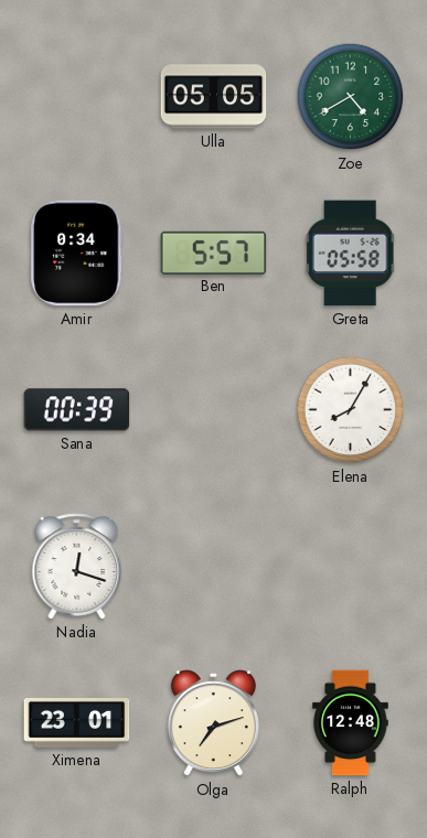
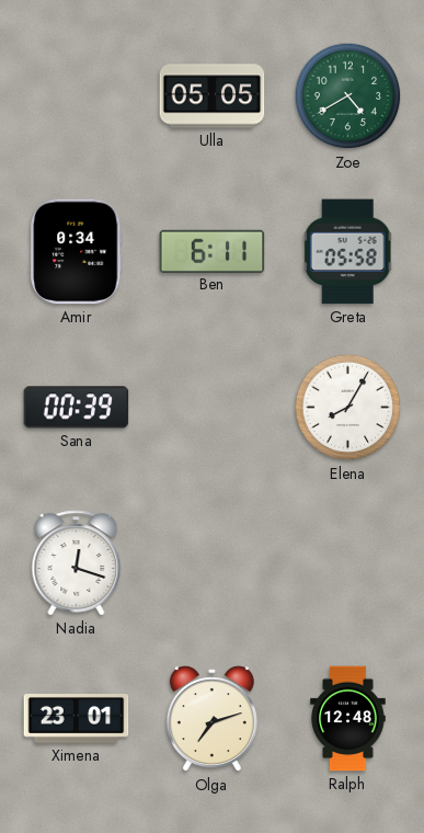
Ben: 5:57 -> 6:11 (213, 251)
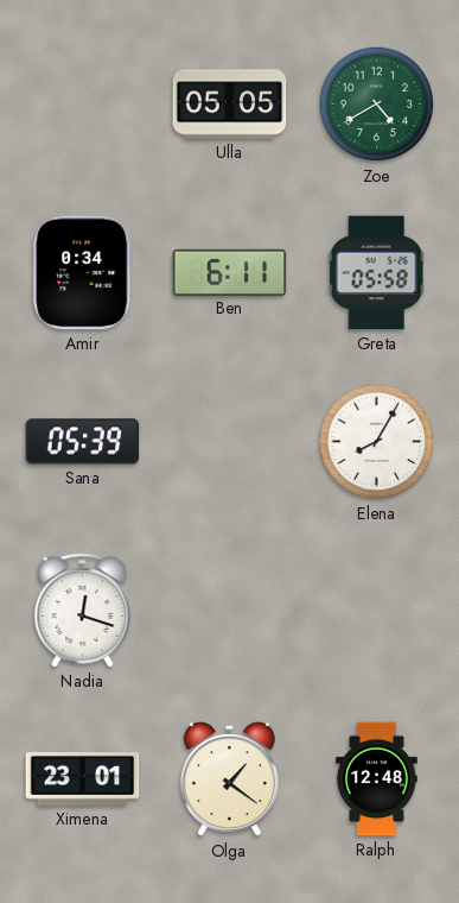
Sana: 00:39 -> 05:39 (83, 442)
Olga: 7:12 -> 1:21 (229, 779)
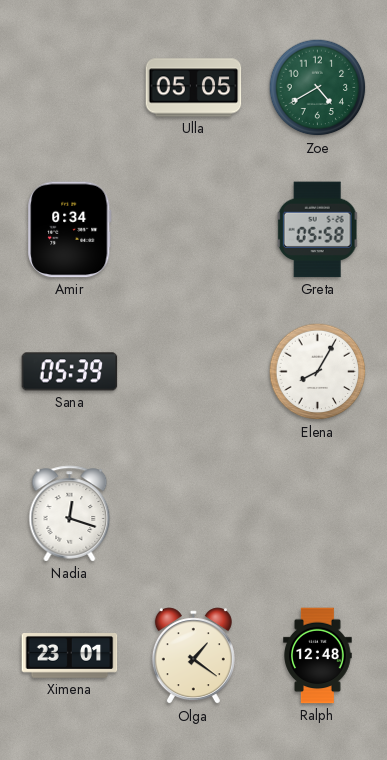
Ben: 6:11 -> none (230, 272)
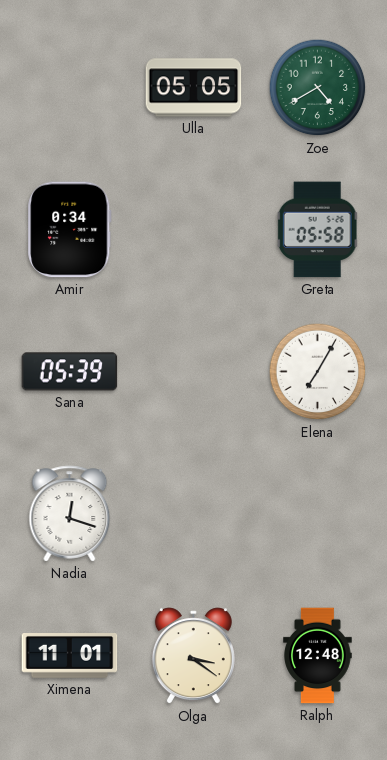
Elena: 8:05 -> 7:05 (318, 372)
Ximena: 23:01 -> 11:01 (70, 656)
Olga: 1:21 -> 3:21 (193, 656)
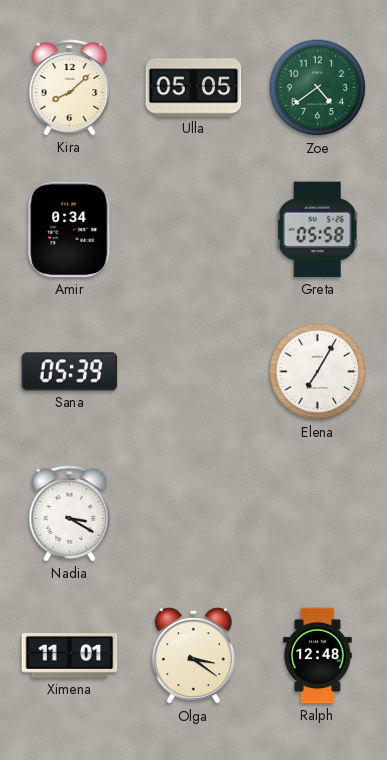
Kira: none -> 8:08 (70, 88)
Zoe: 4:40 -> 4:39 (318, 88)
Nadia: 12:18 -> 3:20 (70, 514)
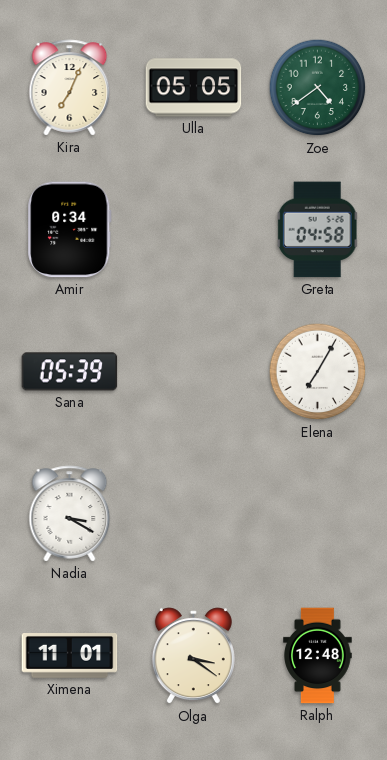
Kira: 8:08 -> 7:04 (70, 88)
Greta: 05:58 -> 04:58 (318, 230)
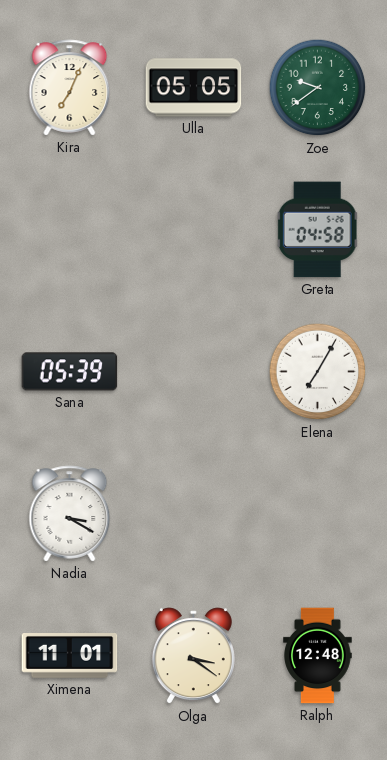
Zoe: 4:39 -> 9:39 (318, 88)
Amir: 0:34 -> none (70, 230)
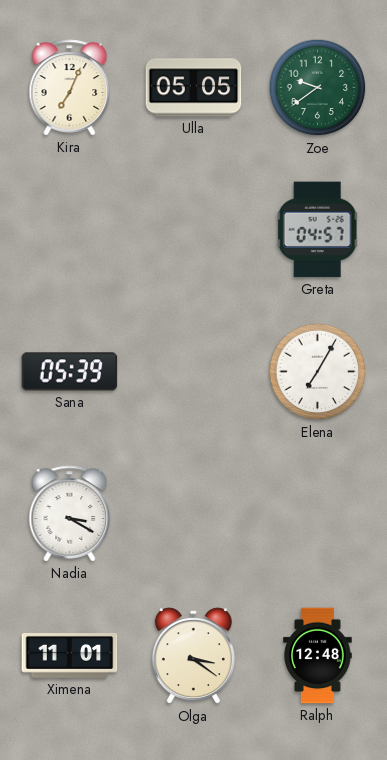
Greta: 04:58 -> 04:57 (318, 230)
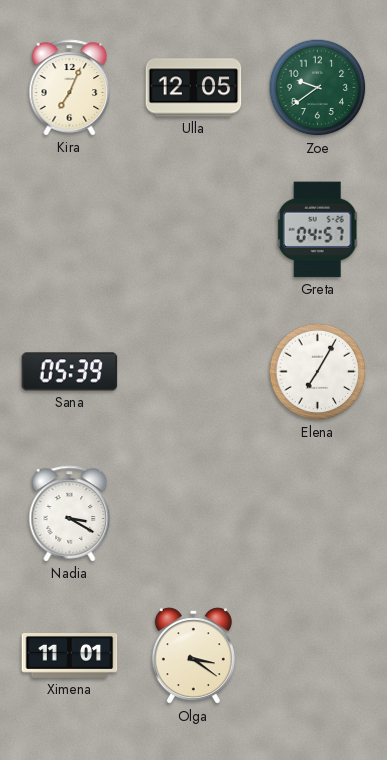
Ulla: 05:05 -> 12:05 (194, 88)
Ralph: 12:48 -> none (318, 656)
